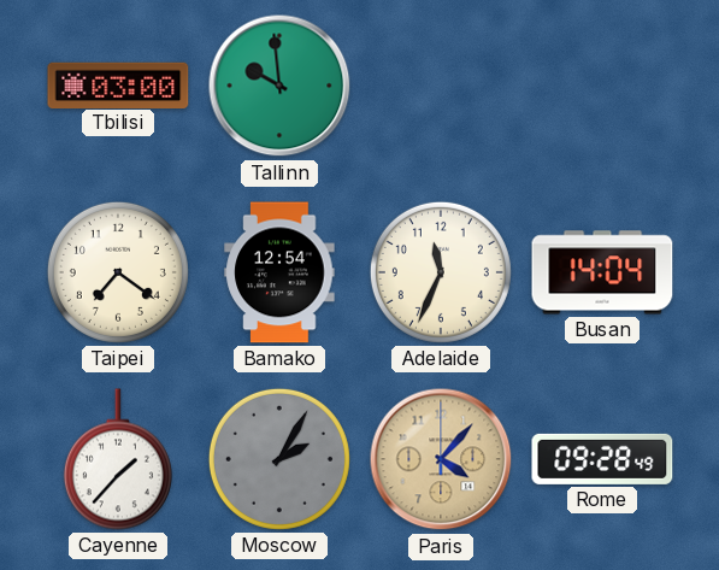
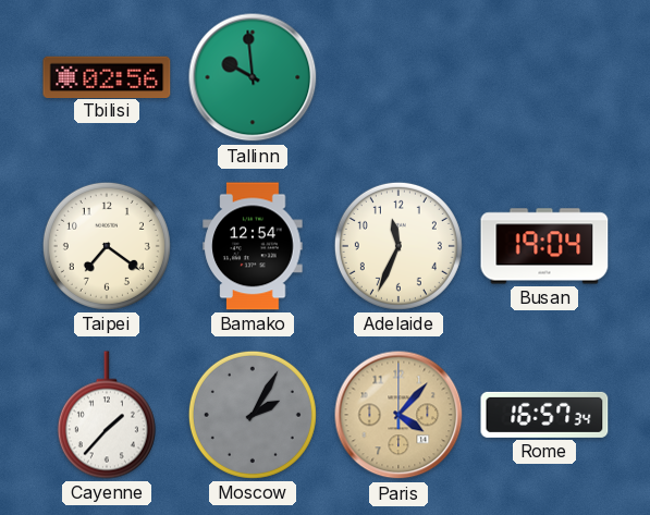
Tbilisi: 03:00 -> 02:56 (107, 76)
Busan: 14:04 -> 19:04 (544, 246)
Rome: 09:28 -> 16:57 (544, 415)
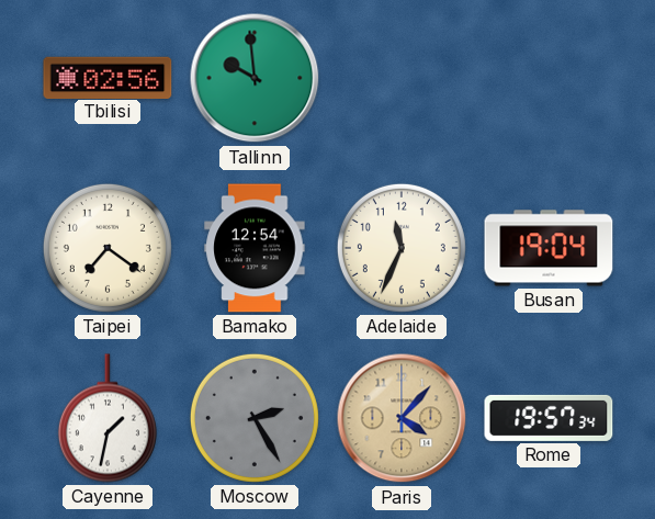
Cayenne: 1:37 -> 1:32 (108, 418)
Moscow: 2:05 -> 2:25 (255, 418)
Rome: 16:57 -> 19:57 (549, 418)
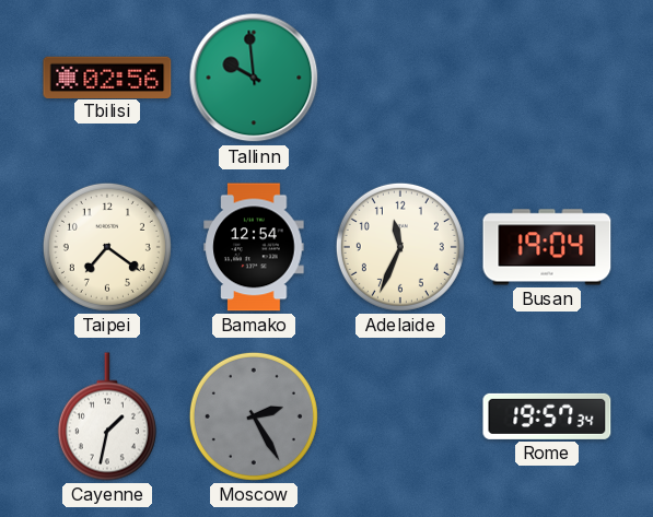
Paris: 4:07 -> none (402, 418)
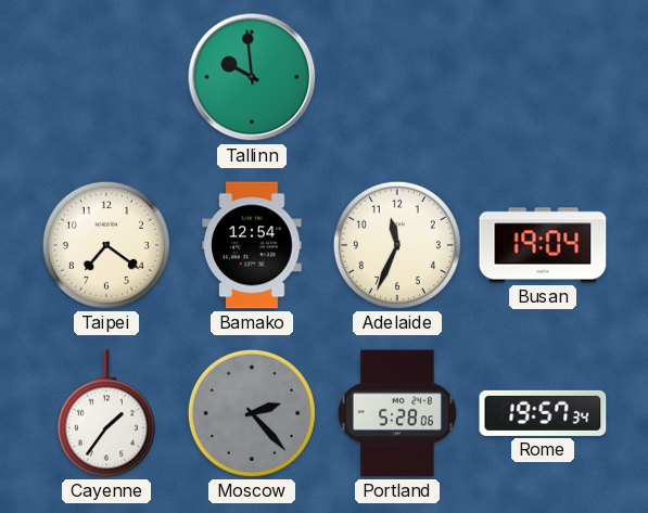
Tbilisi: 02:56 -> none (107, 77)
Cayenne: 1:32 -> 1:36 (106, 413)
Moscow: 2:25 -> 2:23 (252, 413)
Portland: none -> 5:28 (397, 413)
